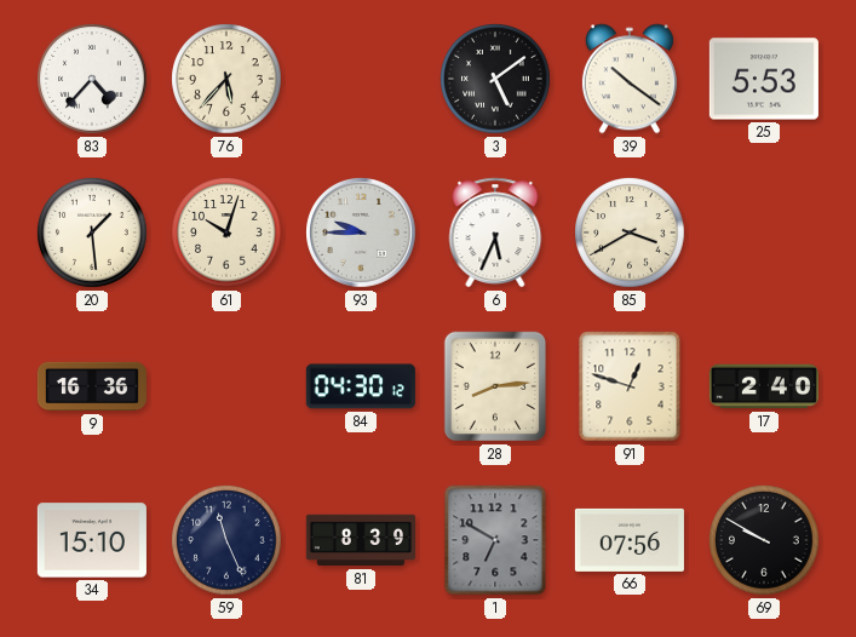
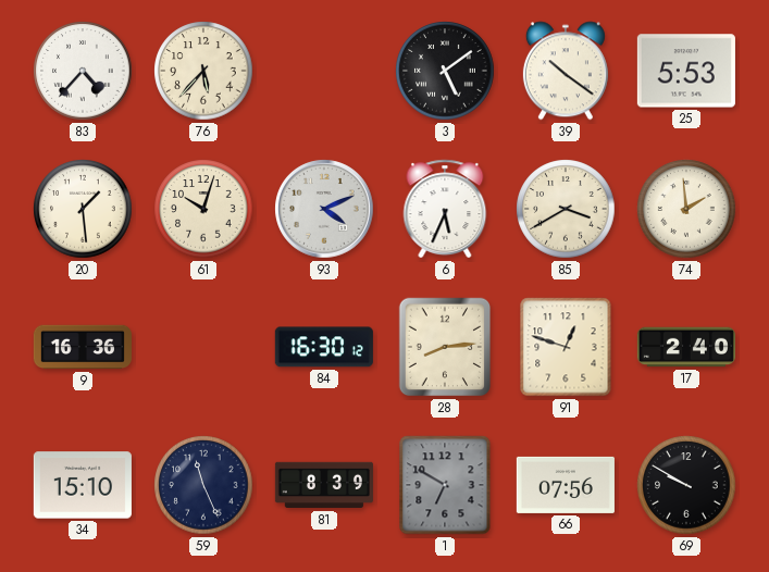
93: 9:45 -> 4:11 (324, 209)
74: none -> 1:59 (686, 209)
84: 04:30 -> 16:30 (324, 347)
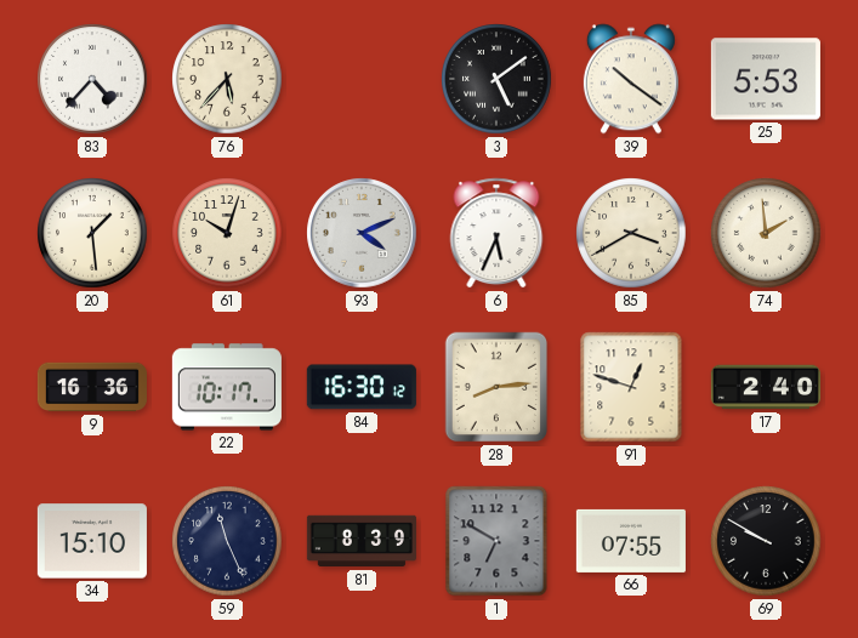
22: none -> 10:17 (227, 387)
66: 07:56 -> 07:55 (631, 541)
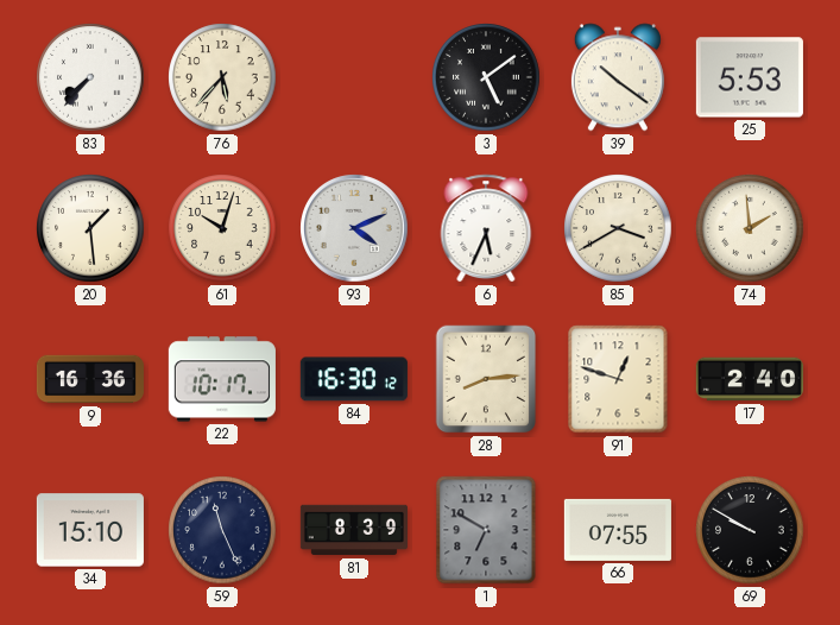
83: 4:37 -> 7:37 (90, 77)
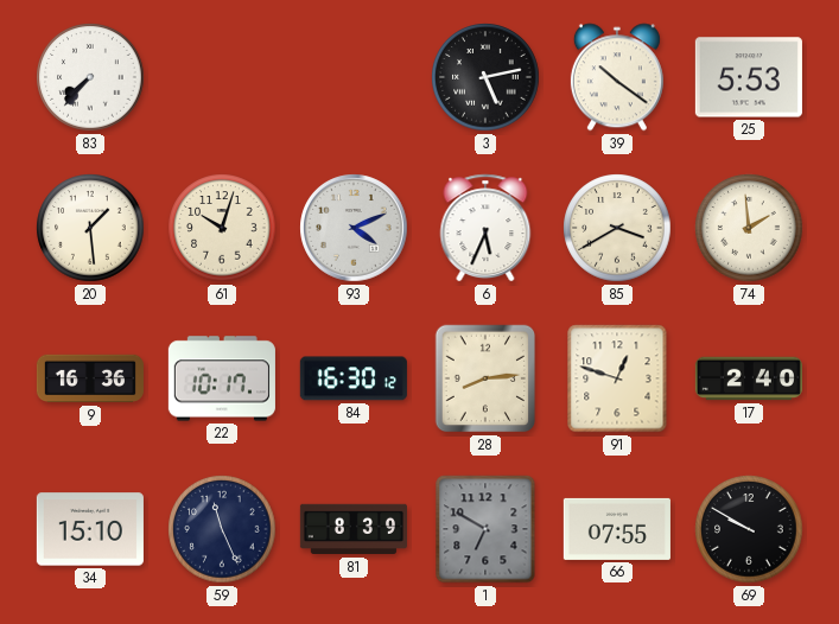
76: 5:37 -> none (222, 77)
3: 5:09 -> 5:13 (485, 77)
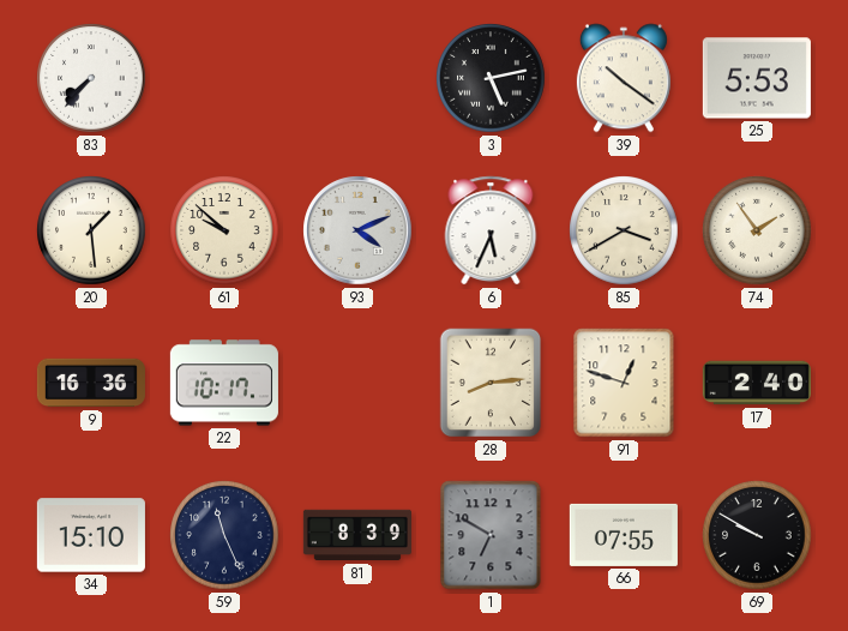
61: 10:03 -> 9:52 (224, 230)
74: 1:59 -> 1:54 (757, 230)
84: 16:30 -> none (354, 378)
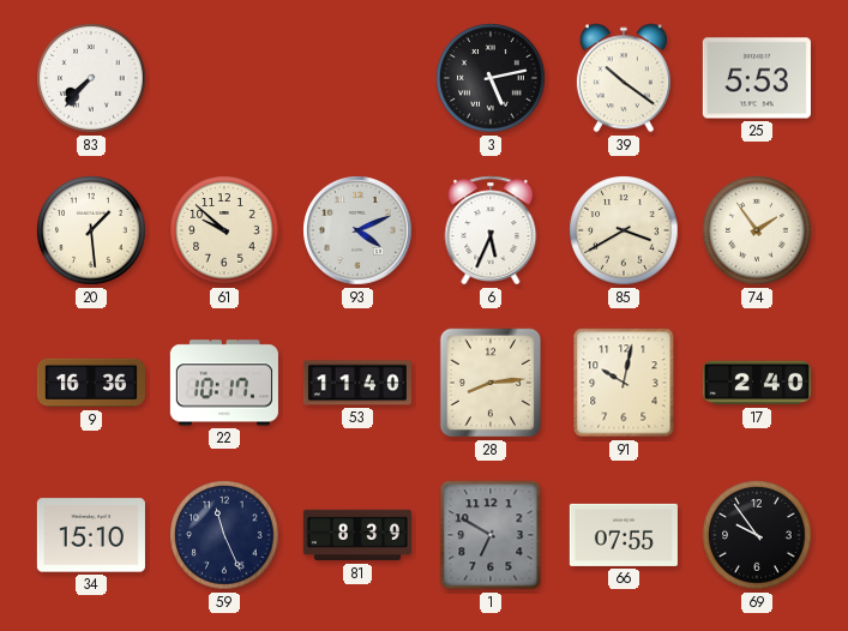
53: none -> 11:40 (357, 383)
91: 12:48 -> 10:02 (624, 383)
69: 9:50 -> 9:54 (757, 535)
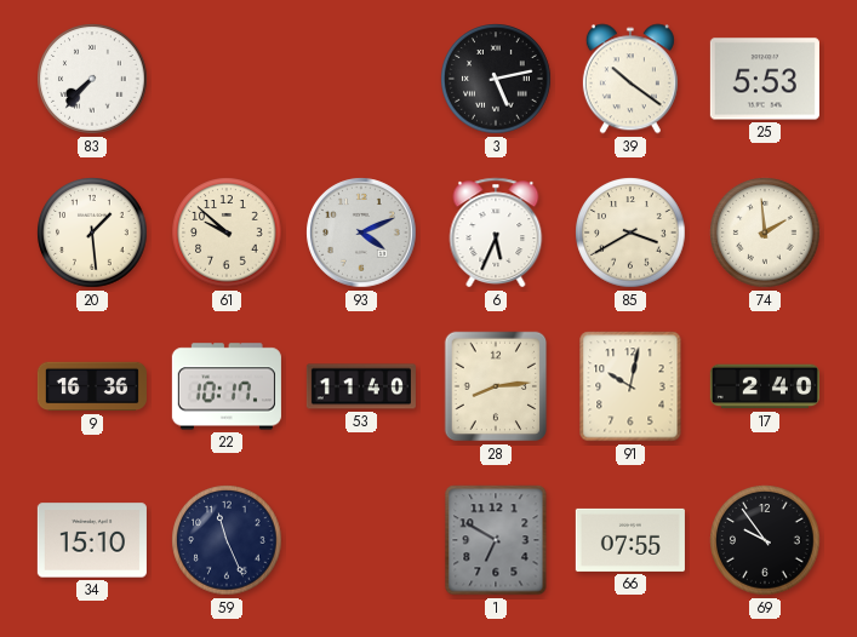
74: 1:54 -> 1:59 (765, 233)
81: 8:39 -> none (357, 535)
